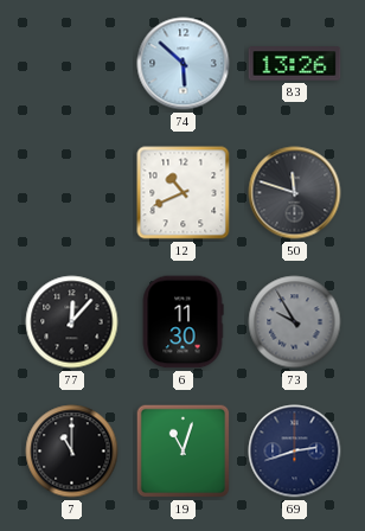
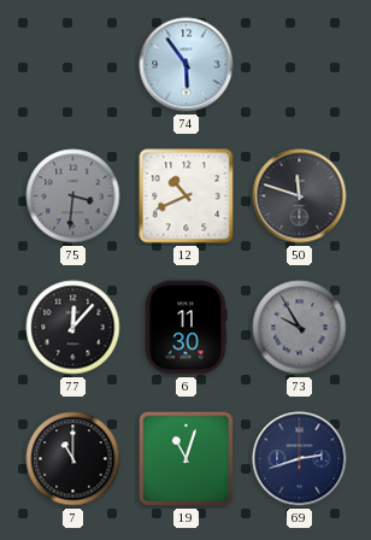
74: 5:52 -> 5:54 (187, 65)
83: 13:26 -> none (295, 64)
75: none -> 3:31 (73, 196)
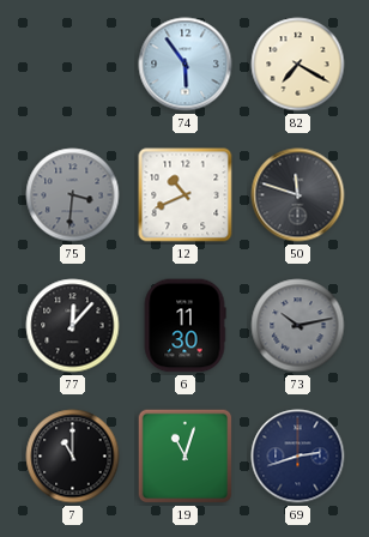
82: none -> 7:20 (298, 65)
73: 9:55 -> 10:13 (298, 326)
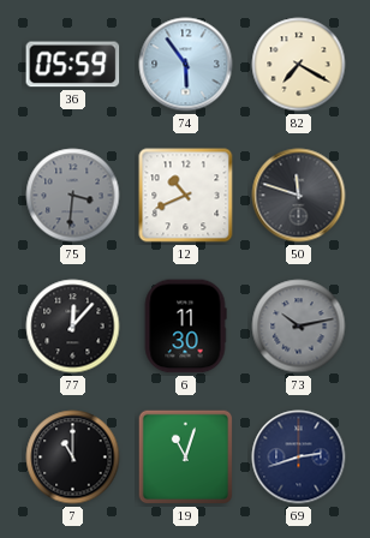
36: none -> 05:59 (73, 65)
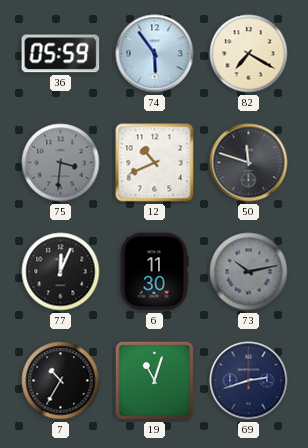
77: 12:07 -> 12:04 (61, 272)
7: 11:00 -> 10:35 (61, 381)
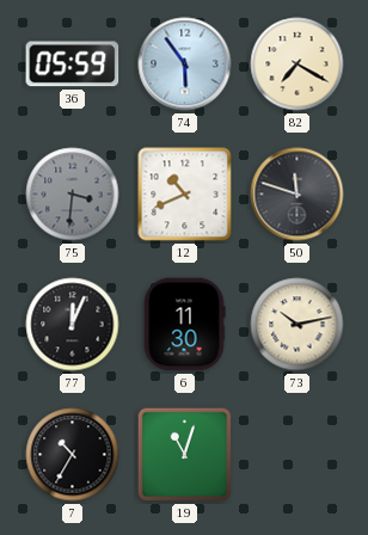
73 dial: grey -> cream (298, 325)
69: 2:42 -> none (249, 381)
